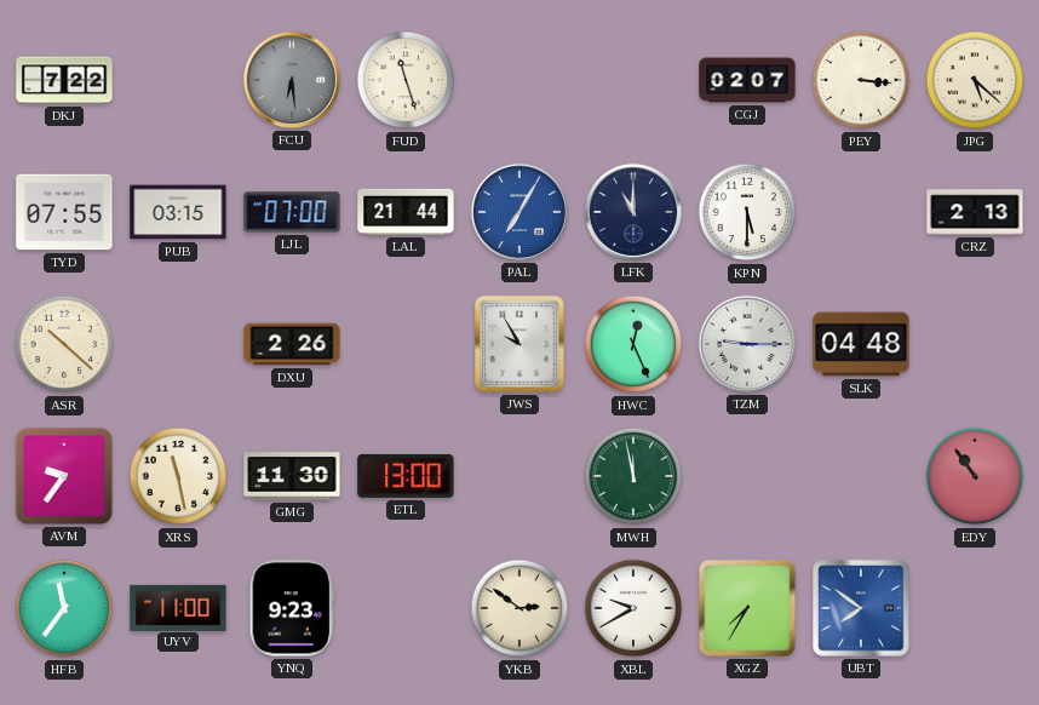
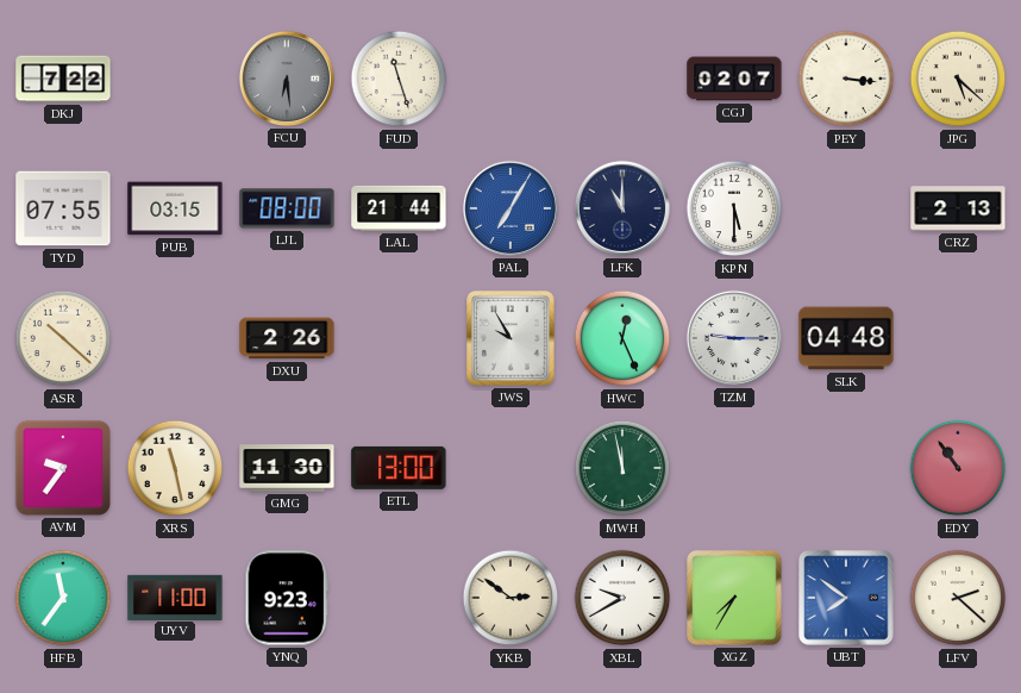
LJL: 07:00 -> 08:00 (287, 208)
LFV: none -> 2:22 (958, 598)
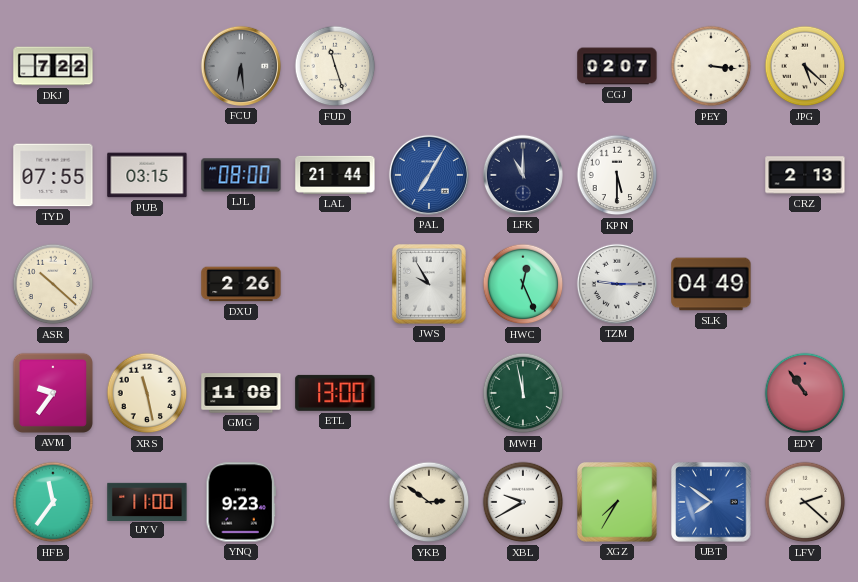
SLK: 04:48 -> 04:49 (711, 284)
GMG: 11:30 -> 11:08 (241, 393)
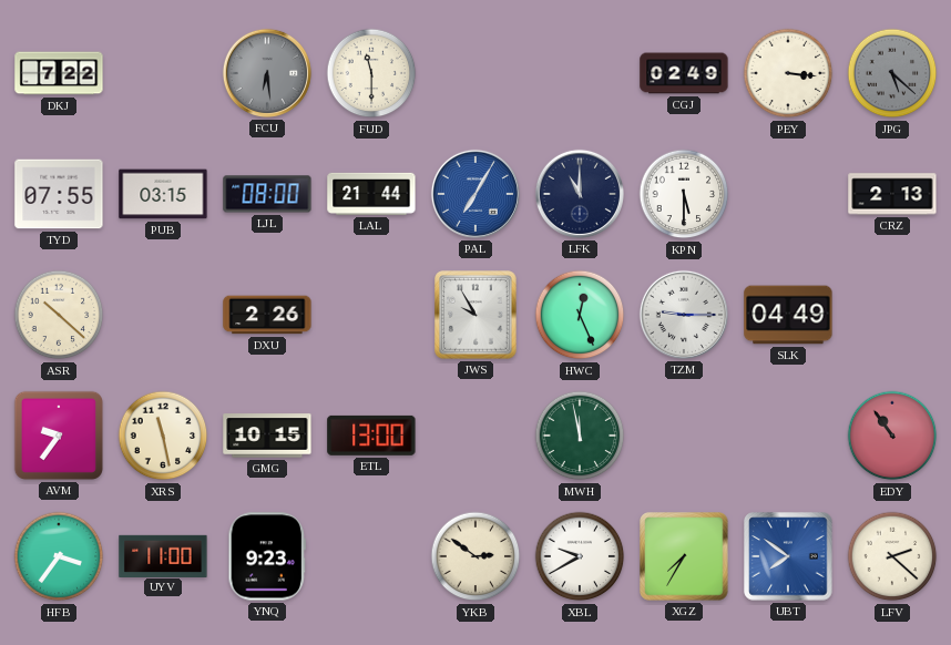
FUD: 11:27 -> 11:30 (371, 73)
CGJ: 02:07 -> 02:49 (684, 73)
JPG dial: cream -> grey (892, 73)
GMG: 11:08 -> 10:15 (267, 436)
HFB: 11:36 -> 3:36 (59, 556)
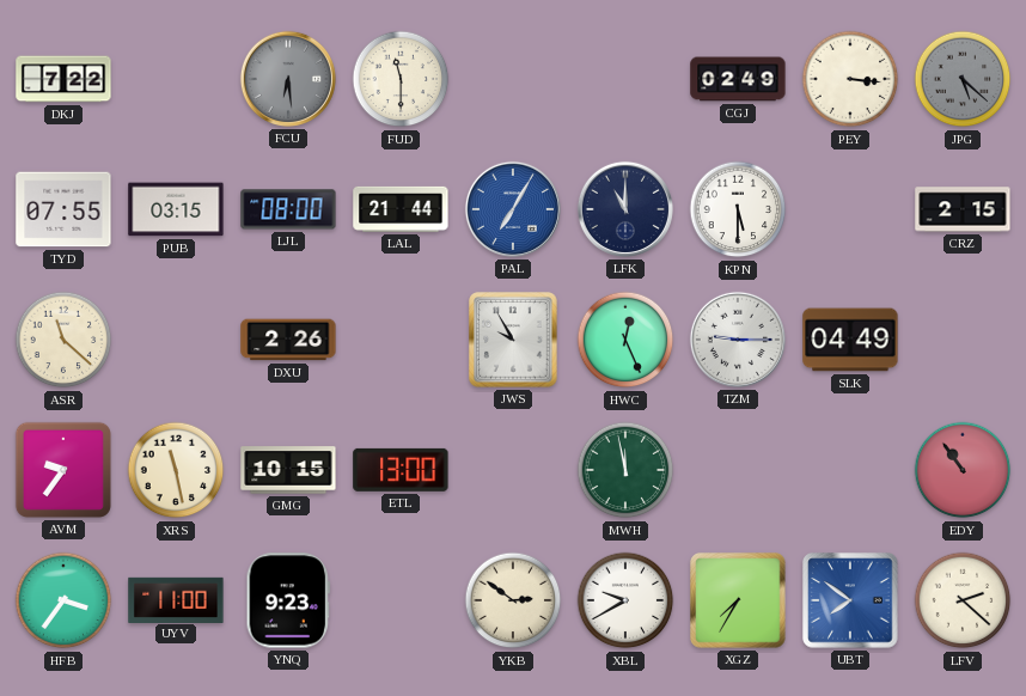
CRZ: 2:13 -> 2:15 (963, 209)
ASR: 10:22 -> 11:22 (63, 340)
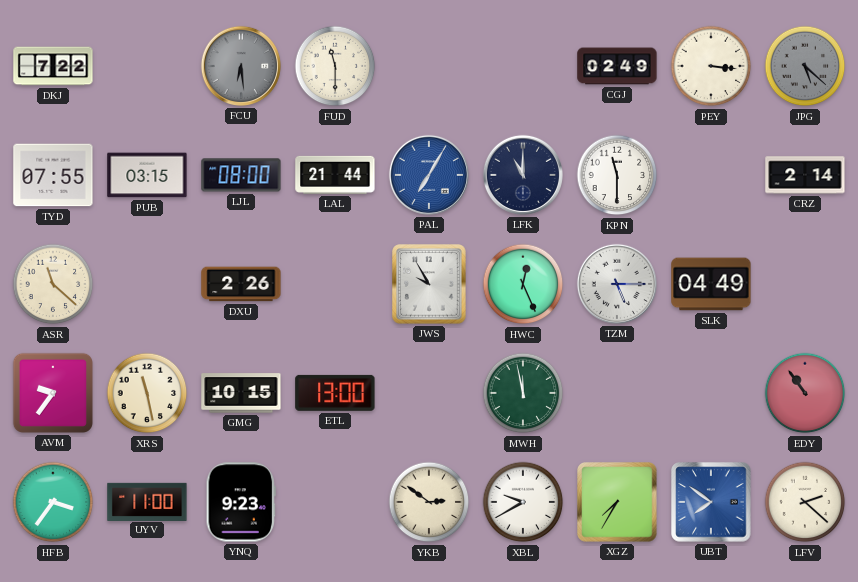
KPN: 5:30 -> 11:30 (617, 175)
CRZ: 2:15 -> 2:14 (805, 175)
TZM: 9:15 -> 5:15 (617, 284)
